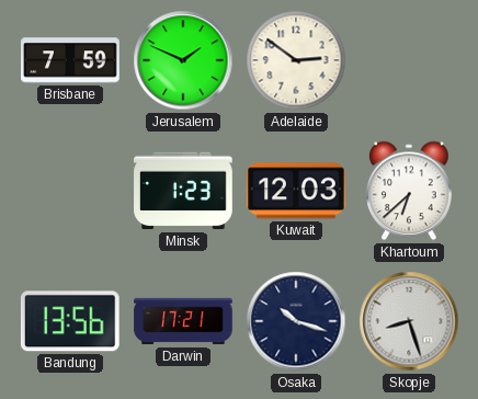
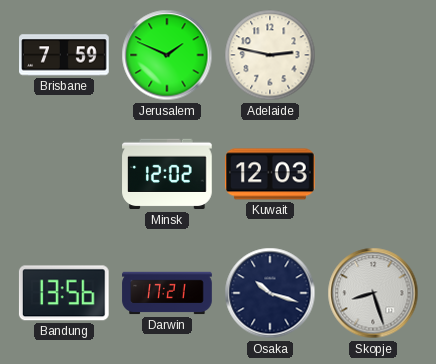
Adelaide: 2:51 -> 2:47 (270, 55)
Minsk: 1:23 -> 12:02 (167, 174)
Khartoum: 6:38 -> none (409, 191)
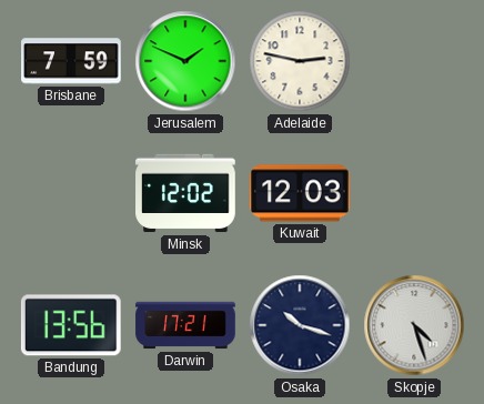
Skopje: 8:27 -> 4:27 (414, 325)
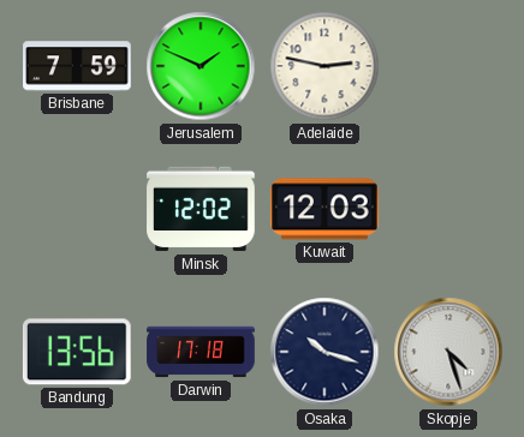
Darwin: 17:21 -> 17:18 (201, 352)
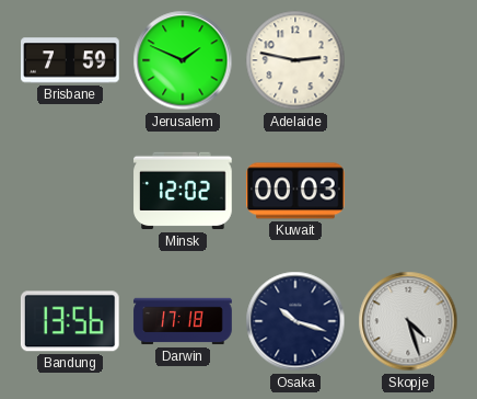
Kuwait: 12:03 -> 00:03 (295, 191)
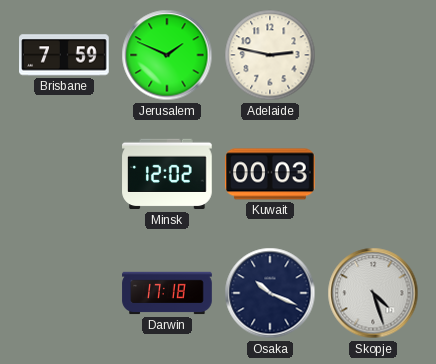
Bandung: 13:56 -> none (70, 321)
Osaka: 10:18 -> 10:19 (270, 293)
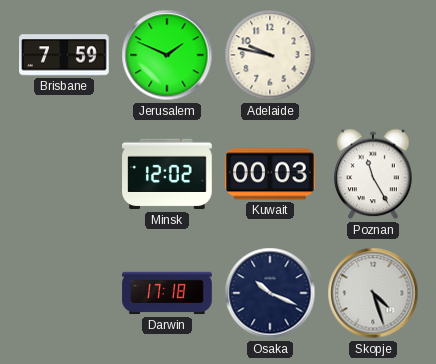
Adelaide: 2:47 -> 9:47 (270, 55)
Poznan: none -> 11:25 (373, 174)
